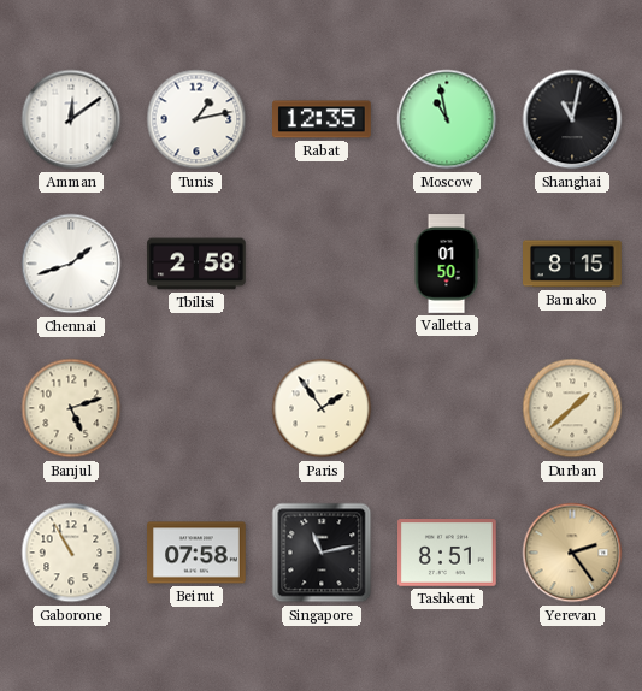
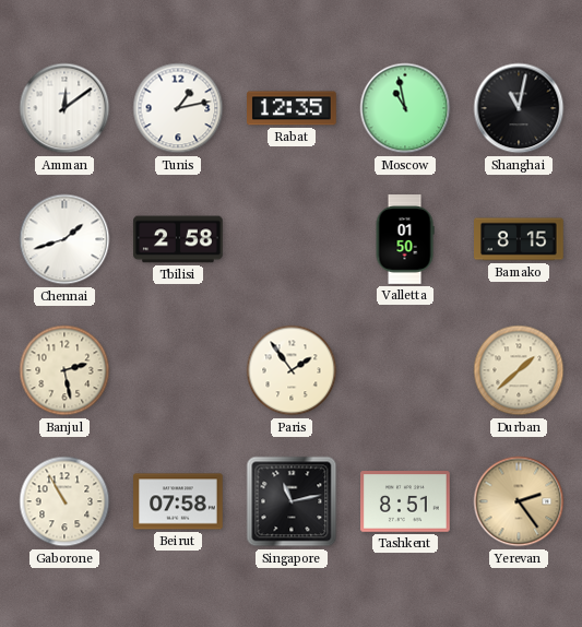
Banjul: 5:12 -> 2:28 (64, 370)
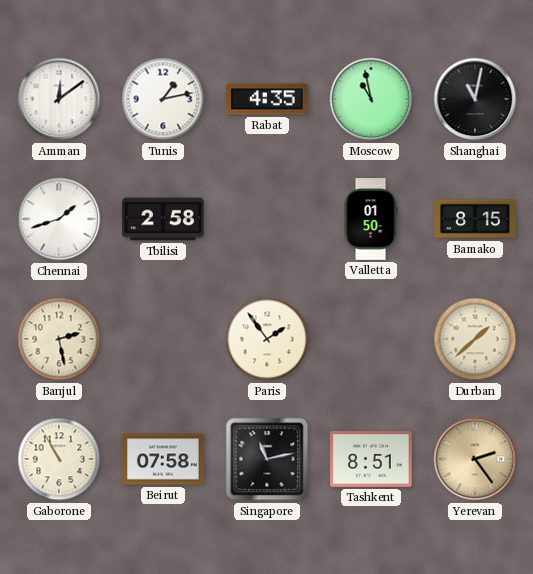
Rabat: 12:35 -> 4:35 (268, 99)
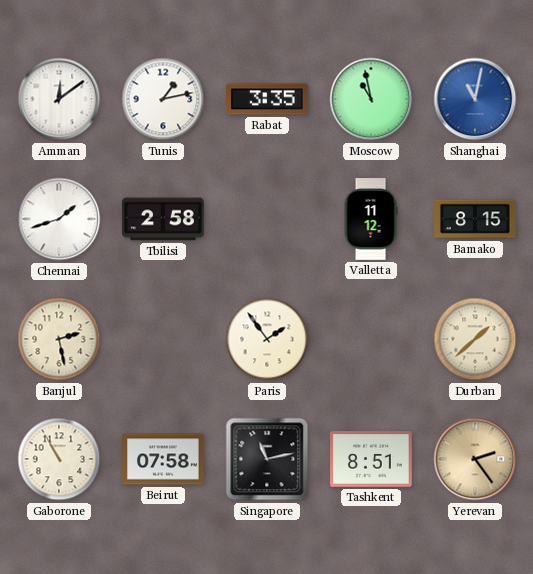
Rabat: 4:35 -> 3:35 (268, 99)
Shanghai dial: black -> blue (475, 99)
Valletta: 01:50 -> 11:12 (371, 219)
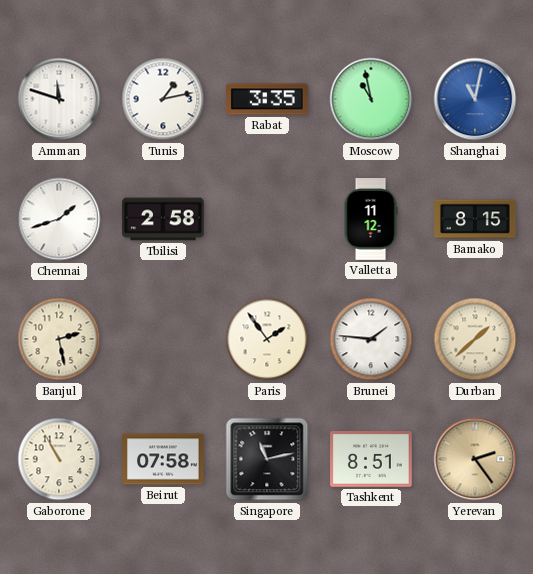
Amman: 12:09 -> 11:48 (59, 99)
Brunei: none -> 1:46 (371, 339)
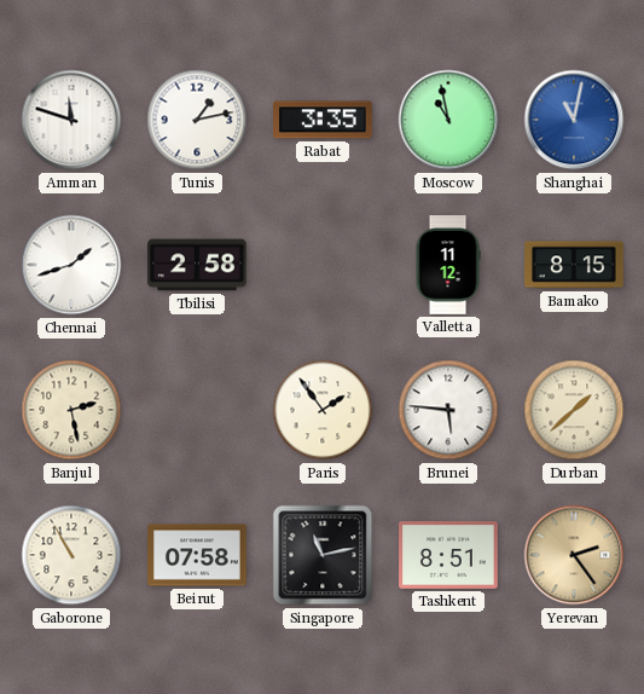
Brunei: 1:46 -> 5:46 (448, 410)
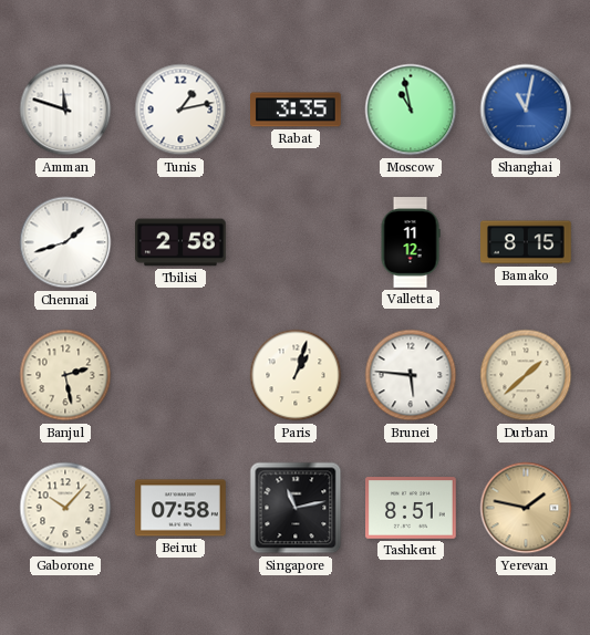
Paris: 1:54 -> 1:03 (296, 375)
Gaborone: 10:55 -> 10:07 (65, 508)
Yerevan: 2:24 -> 1:47 (526, 508)
